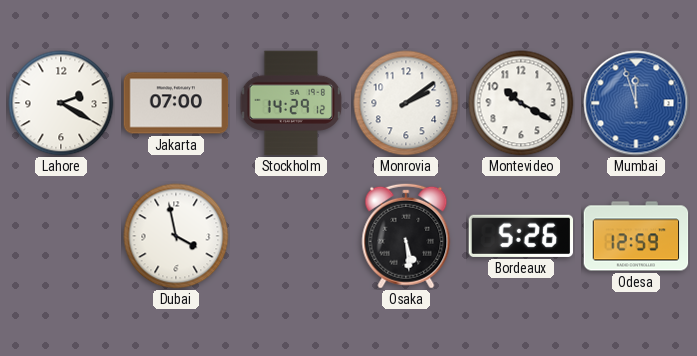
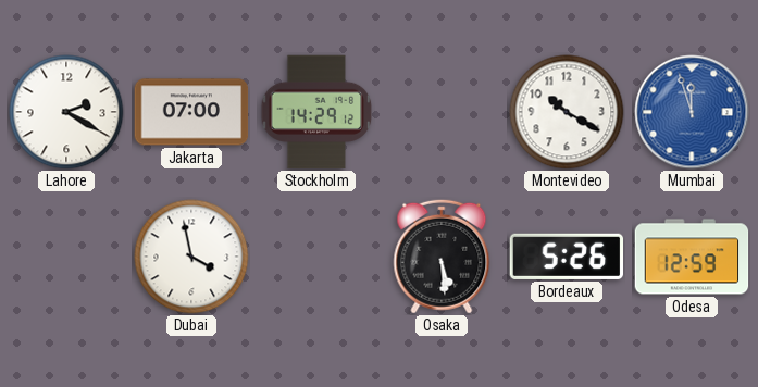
Monrovia: 2:09 -> none (406, 103)
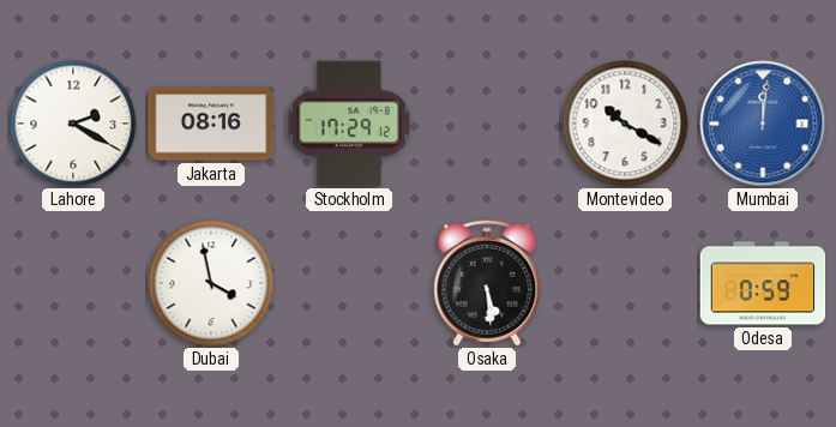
Jakarta: 07:00 -> 08:16 (211, 124)
Stockholm: 14:29 -> 17:29 (349, 124)
Mumbai: 11:57 -> 12:01 (763, 124)
Bordeaux: 5:26 -> none (567, 257)
Odesa: 12:59 -> 0:59 (763, 283)
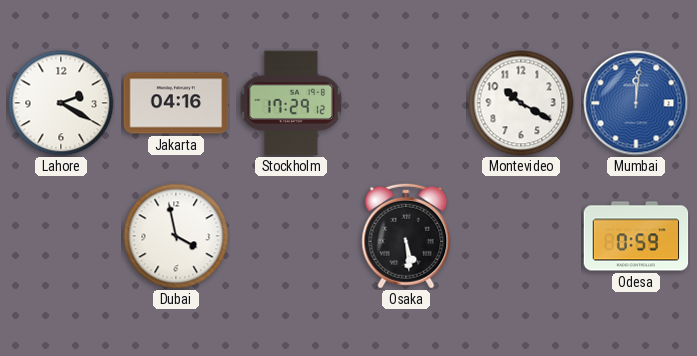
Jakarta: 08:16 -> 04:16 (176, 103)
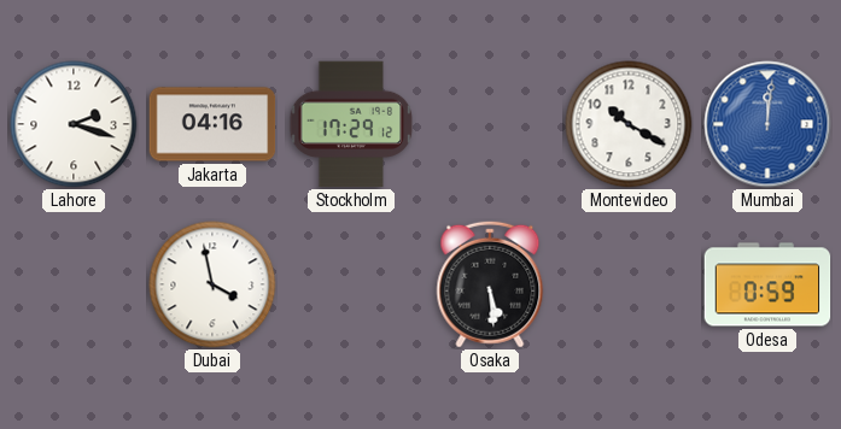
Lahore: 2:20 -> 2:18 (74, 124)
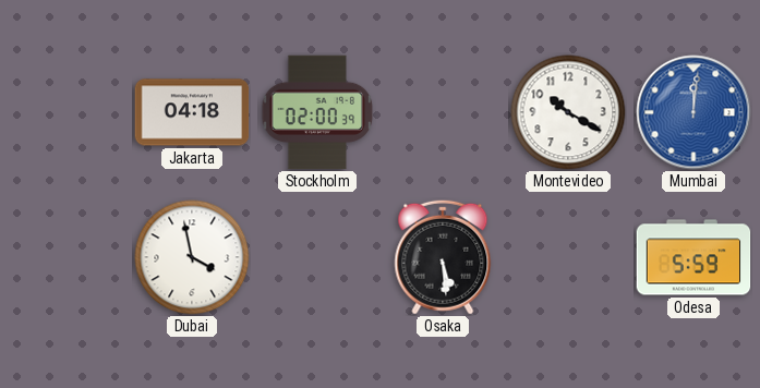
Lahore: 2:18 -> none (74, 124)
Jakarta: 04:16 -> 04:18 (192, 112)
Stockholm: 17:29 -> 02:00 (317, 112)
Odesa: 0:59 -> 5:59 (693, 257)
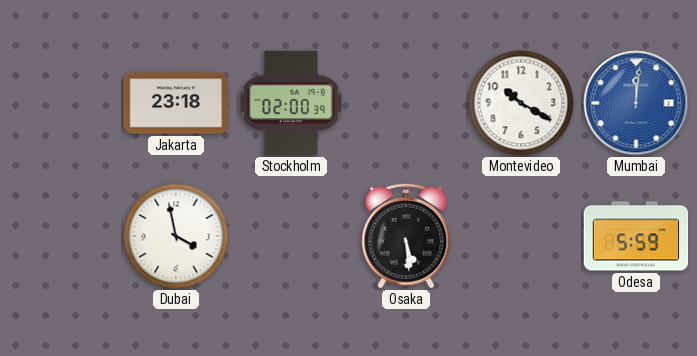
Jakarta: 04:18 -> 23:18 (176, 103)
